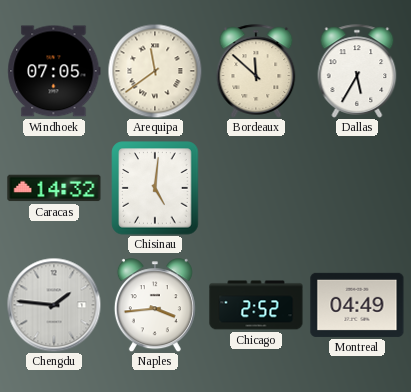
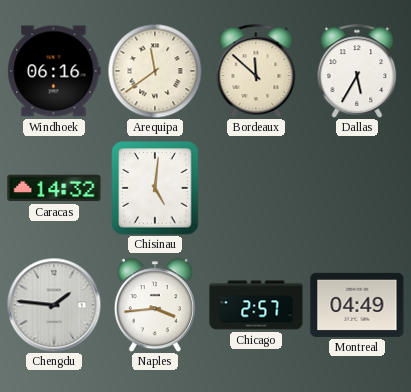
Windhoek: 07:05 -> 06:16 (54, 71)
Chicago: 2:52 -> 2:57 (256, 305)
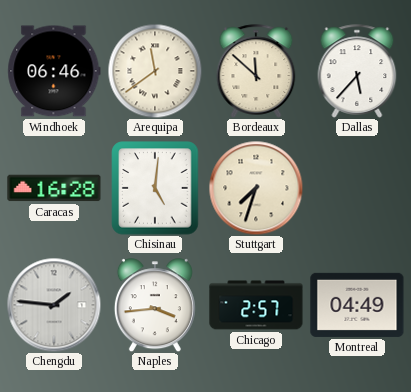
Windhoek: 06:16 -> 06:46 (54, 71)
Dallas: 5:35 -> 5:37 (357, 71)
Caracas: 14:32 -> 16:28 (54, 188)
Stuttgart: none -> 7:33 (256, 188)
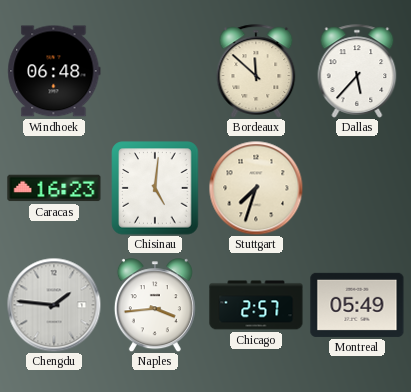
Windhoek: 06:46 -> 06:48 (54, 71)
Arequipa: 11:39 -> none (155, 71)
Caracas: 16:28 -> 16:23 (54, 188)
Montreal: 04:49 -> 05:49 (357, 305)
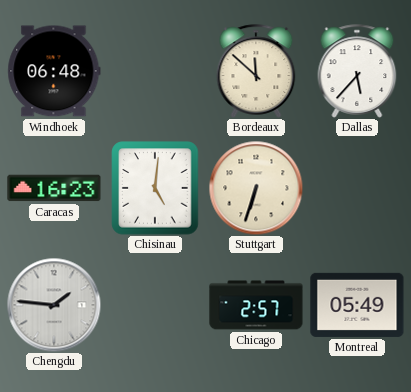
Stuttgart: 7:33 -> 6:33 (256, 188)
Naples: 3:44 -> none (155, 305)
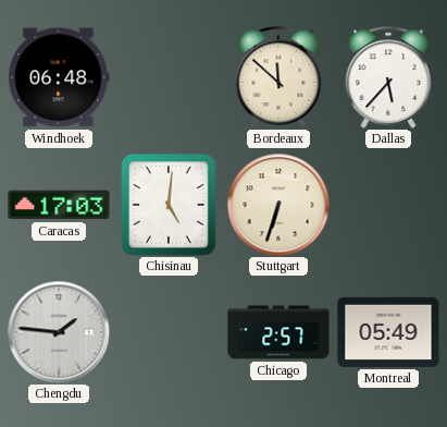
Caracas: 16:23 -> 17:03 (59, 205)
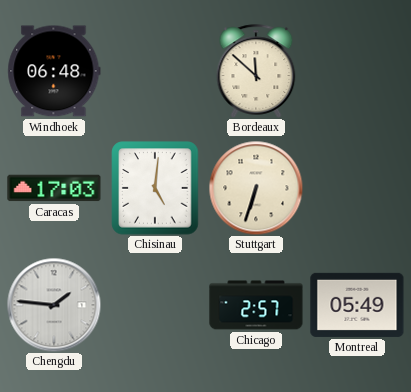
Dallas: 5:37 -> none (388, 77)
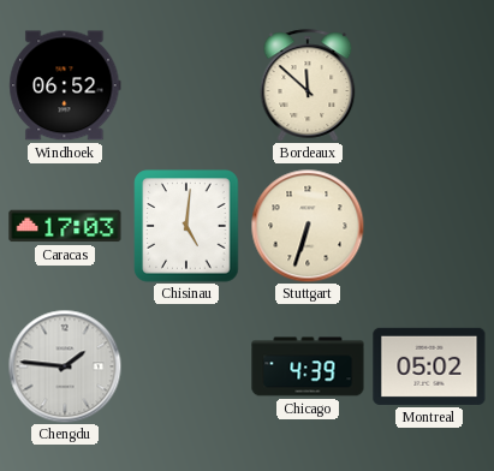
Windhoek: 06:48 -> 06:52 (65, 85)
Chicago: 2:57 -> 4:39 (308, 366)
Montreal: 05:49 -> 05:02 (429, 366)
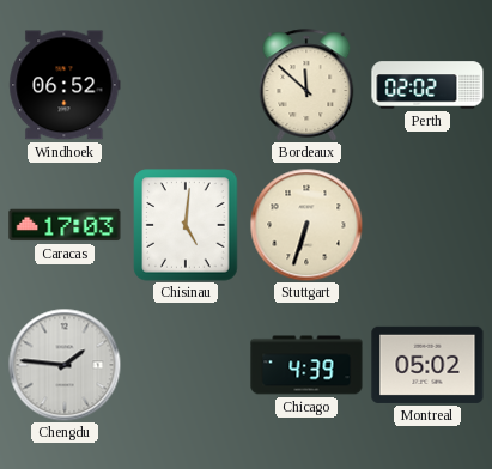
Perth: none -> 02:02 (427, 85)
